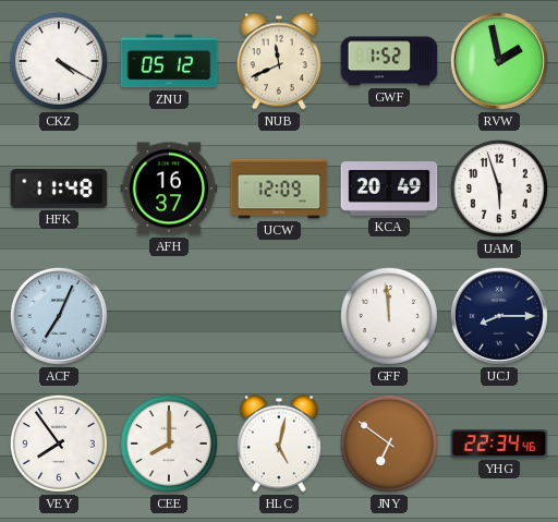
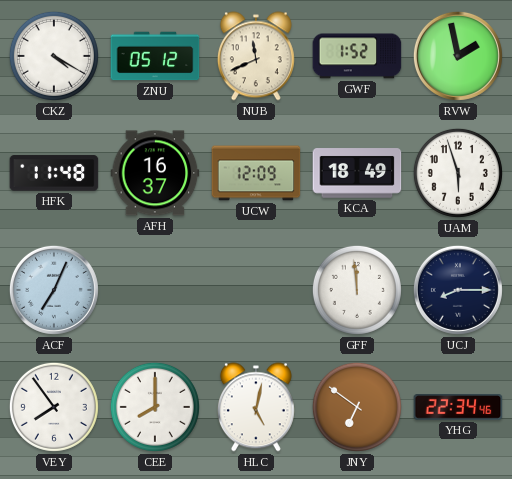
KCA: 20:49 -> 18:49 (357, 173)
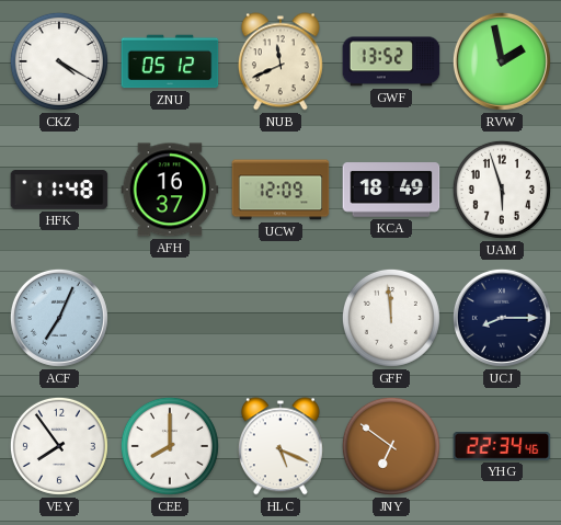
GWF: 1:52 -> 13:52 (391, 61)
HLC: 5:02 -> 5:19 (280, 446)
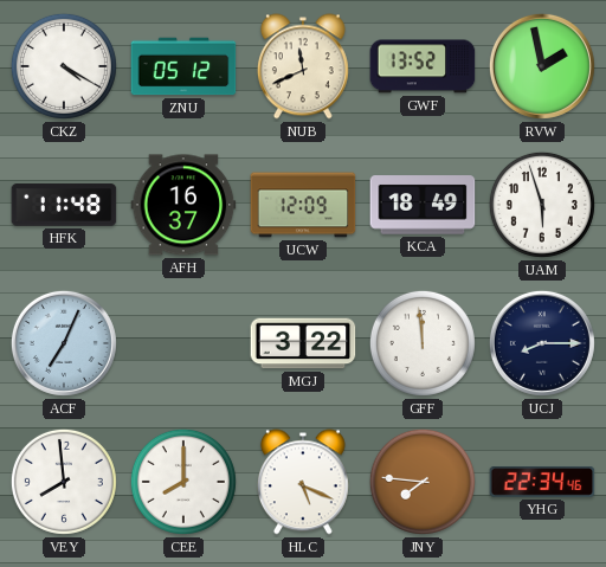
MGJ: none -> 3:22 (303, 343)
VEY: 7:54 -> 7:59 (64, 482)
JNY: 6:51 -> 7:46 (423, 482)
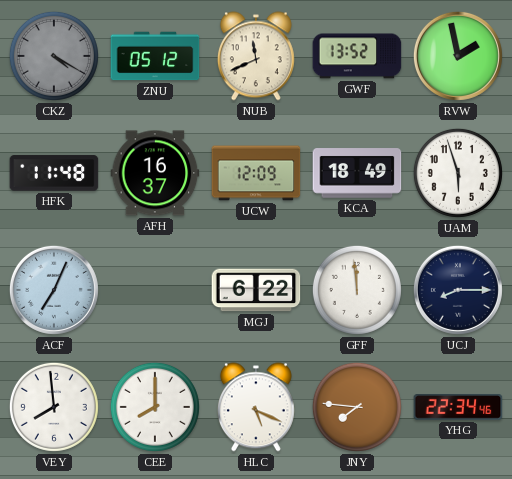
CKZ dial: white -> grey (54, 56)
MGJ: 3:22 -> 6:22 (256, 290)
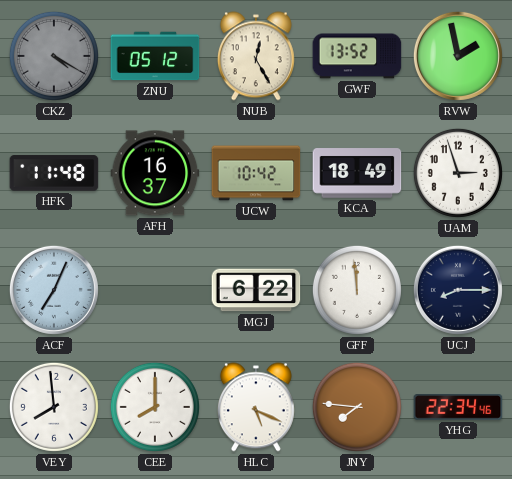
NUB: 11:41 -> 12:25 (256, 56)
UCW: 12:09 -> 10:42 (256, 173)
UAM: 5:57 -> 2:57 (458, 173)
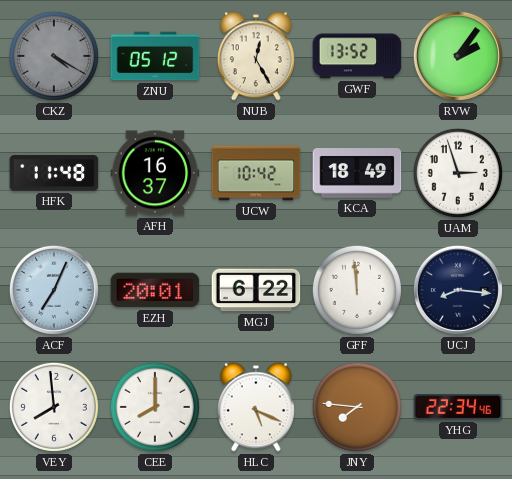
RVW: 1:58 -> 2:06 (458, 56)
EZH: none -> 20:01 (155, 290)
UCJ: 8:15 -> 8:16 (458, 290)
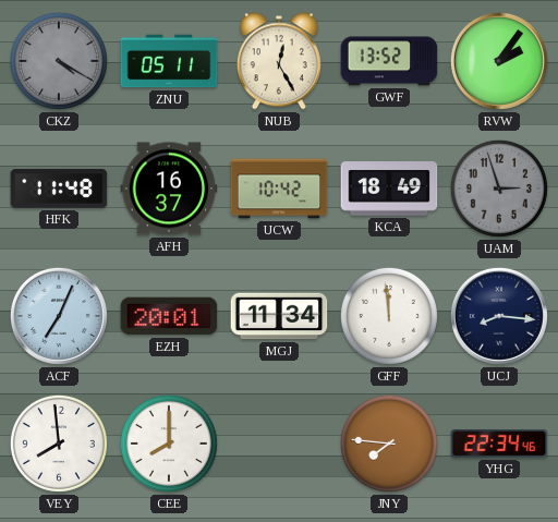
ZNU: 05:12 -> 05:11 (169, 61)
UAM dial: white -> grey (499, 189)
MGJ: 6:22 -> 11:34 (279, 316)
HLC: 5:19 -> none (256, 407)
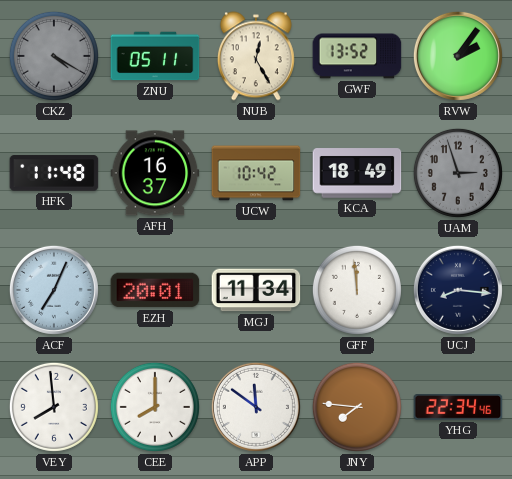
APP: none -> 11:51 (256, 407)
